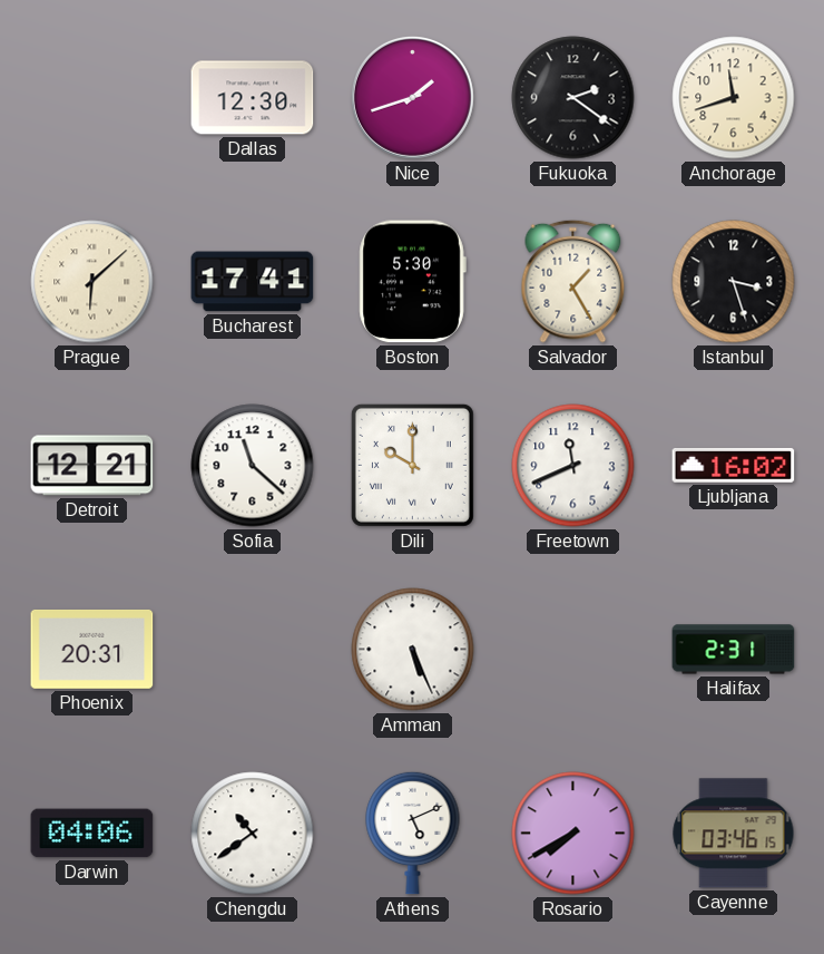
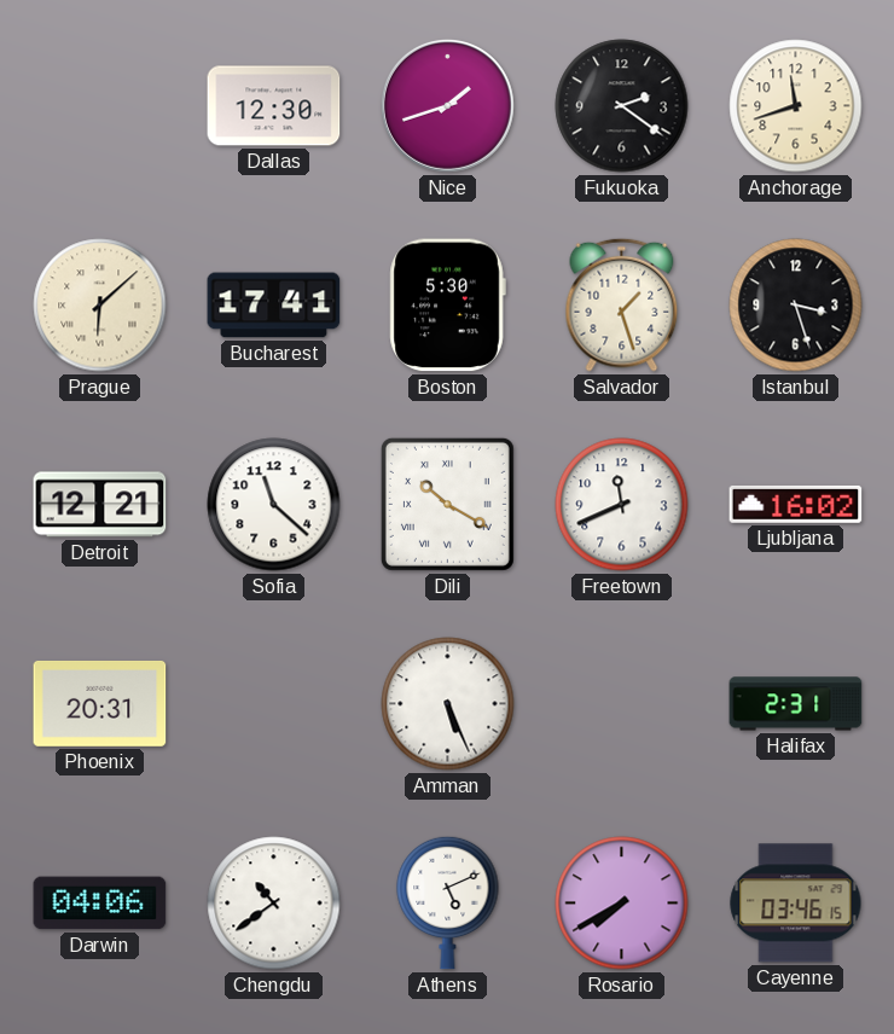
Salvador: 1:25 -> 1:27 (622, 304)
Dili: 10:00 -> 10:20 (447, 504)
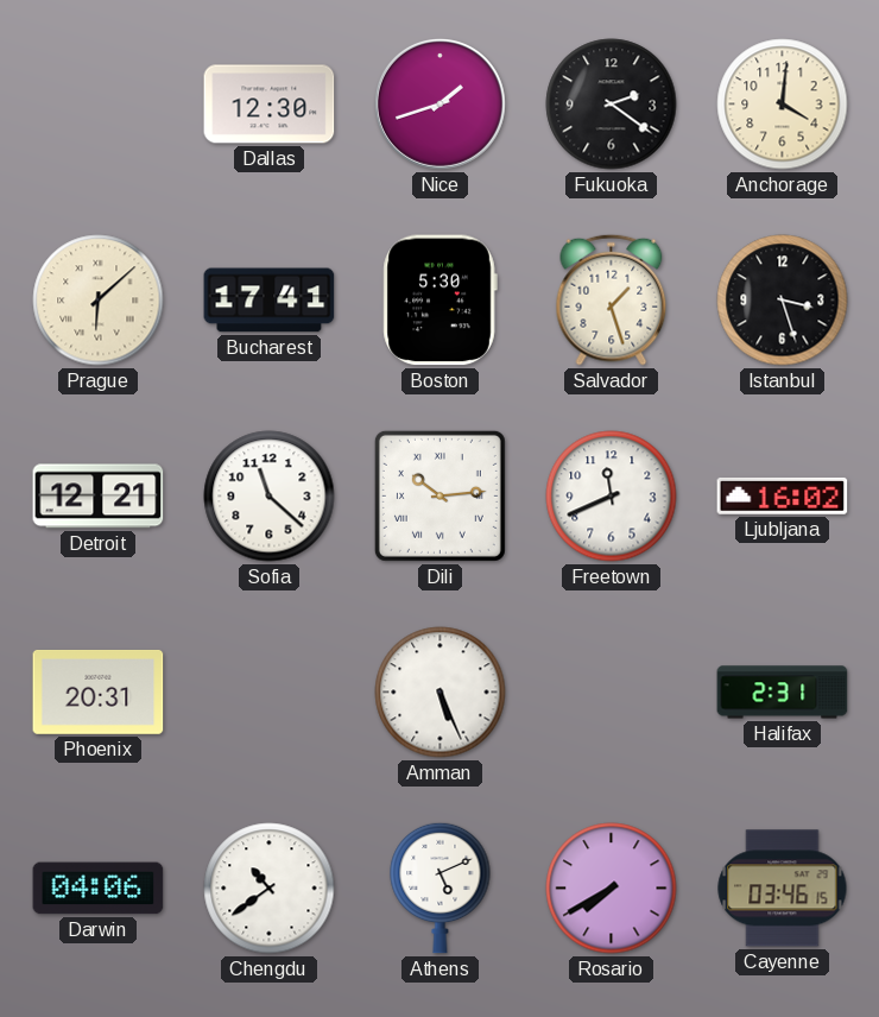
Anchorage: 11:42 -> 4:01 (783, 105)
Dili: 10:20 -> 10:14 (439, 495)
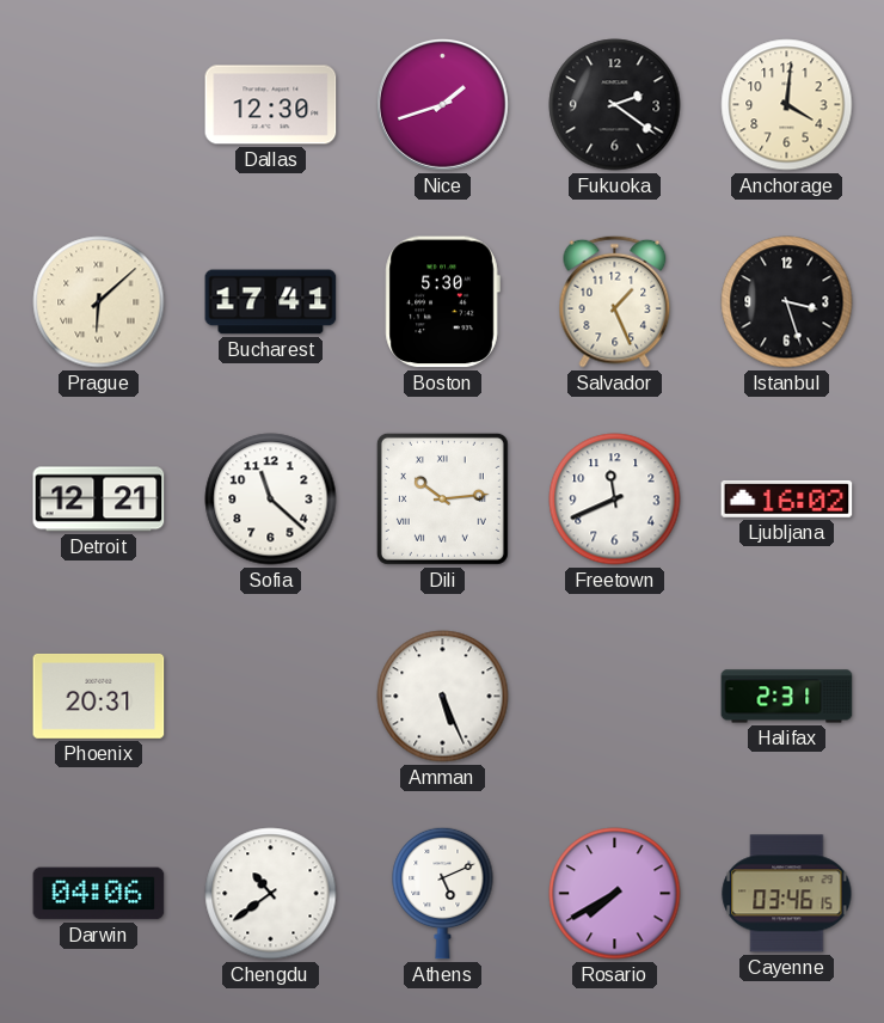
Salvador: 1:27 -> 1:26 (615, 301)
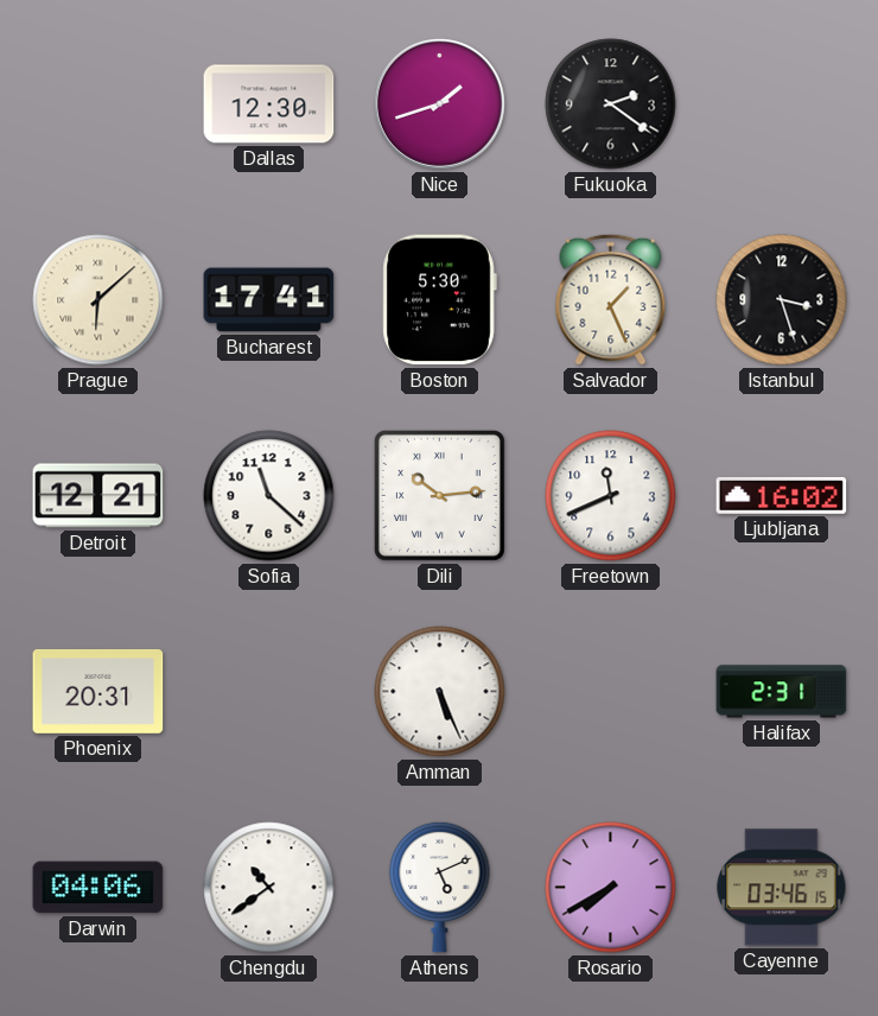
Anchorage: 4:01 -> none (787, 105)
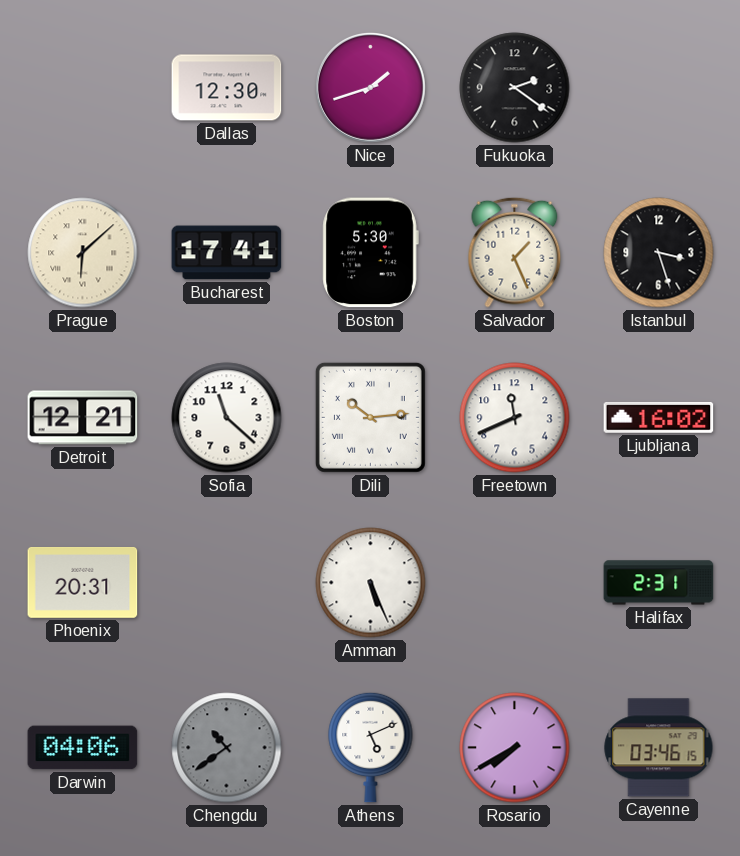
Chengdu dial: white -> grey (227, 748)
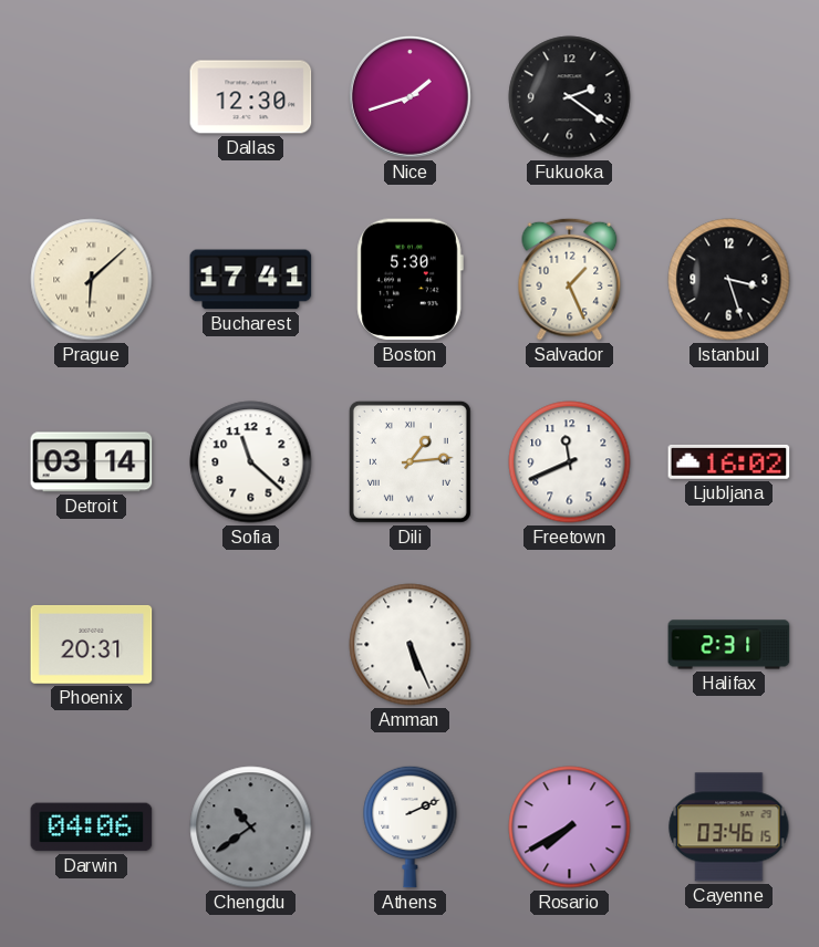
Detroit: 12:21 -> 03:14 (92, 462)
Dili: 10:14 -> 1:14 (409, 461)
Athens: 5:11 -> 2:11 (411, 826)
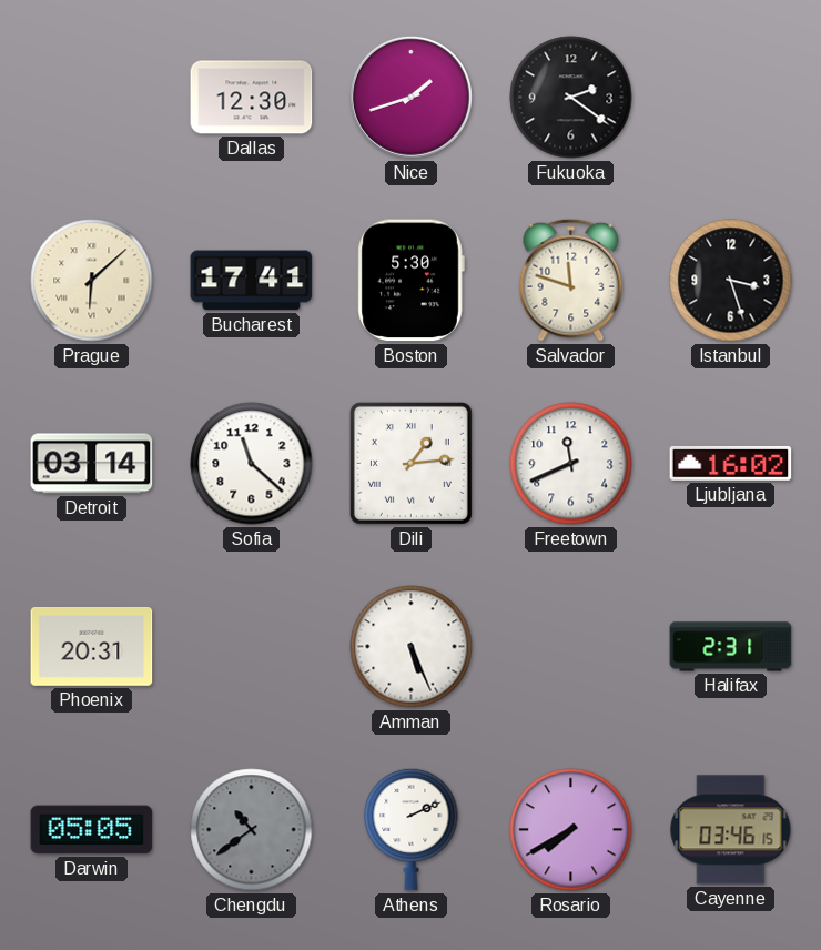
Salvador: 1:26 -> 11:48 (571, 280)
Darwin: 04:06 -> 05:05 (92, 830)
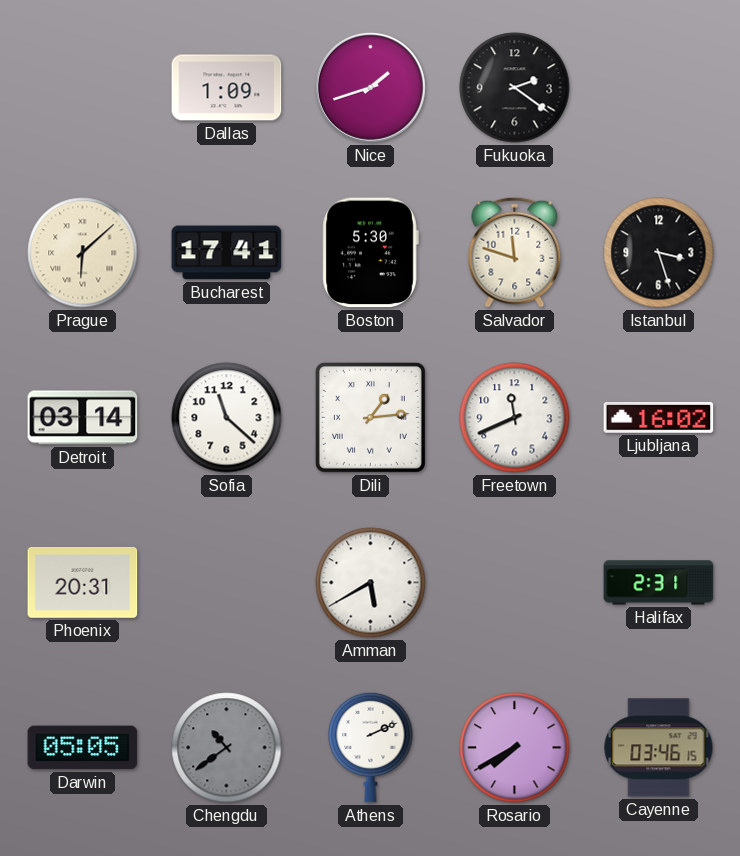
Dallas: 12:30 -> 1:09 (227, 88)
Amman: 5:26 -> 5:40 (371, 583)
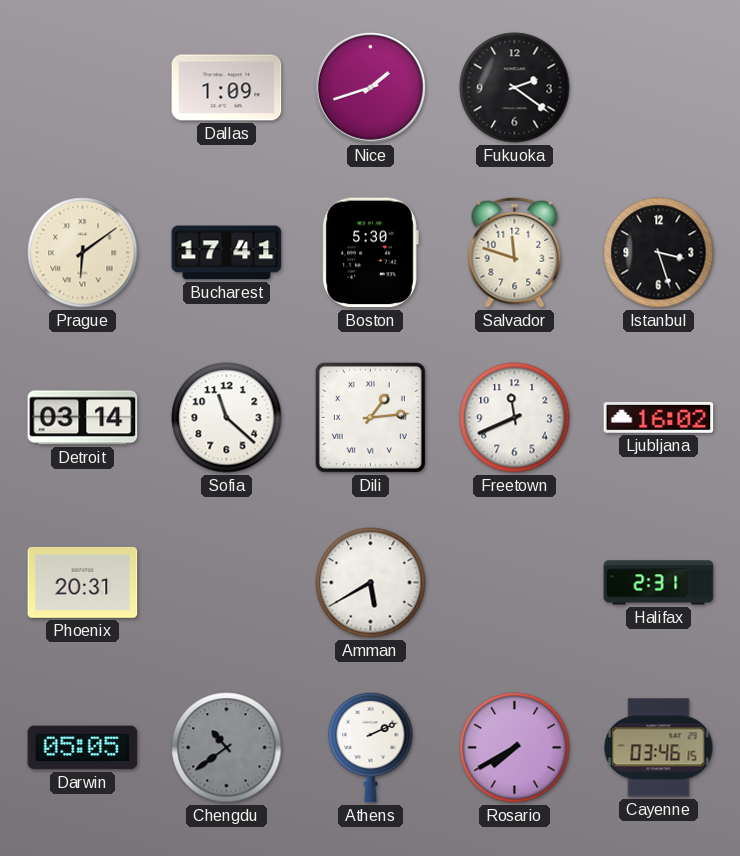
Prague: 6:08 -> 6:09 (83, 253)
